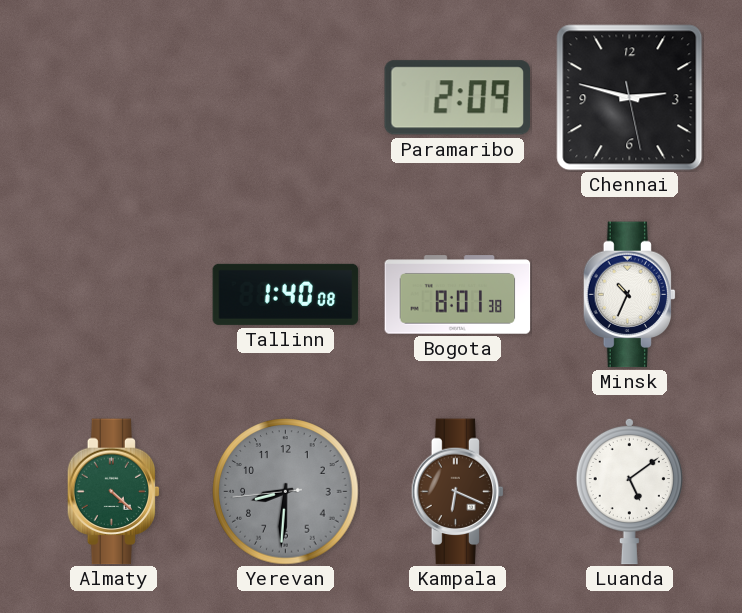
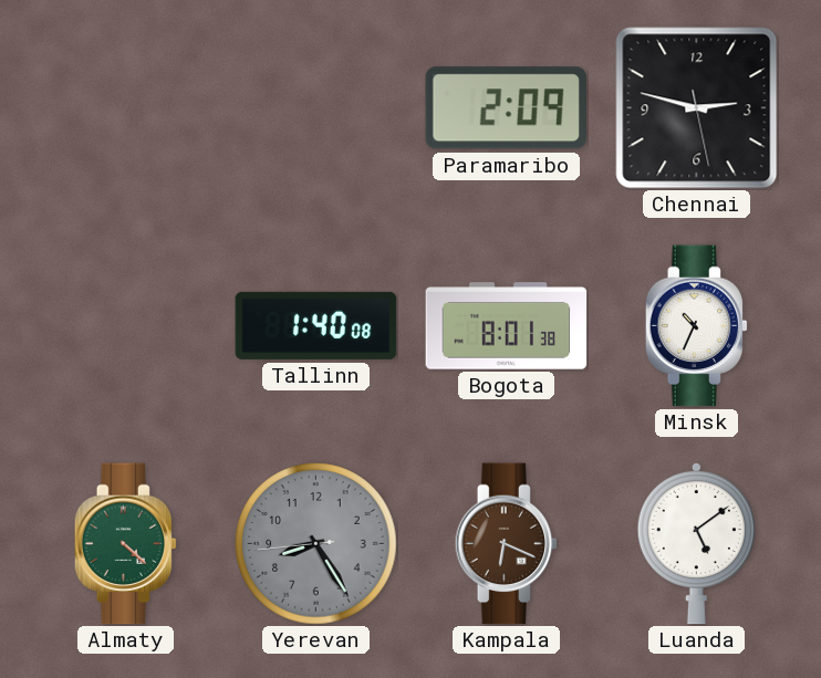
Yerevan: 8:30 -> 8:24 (316, 544)
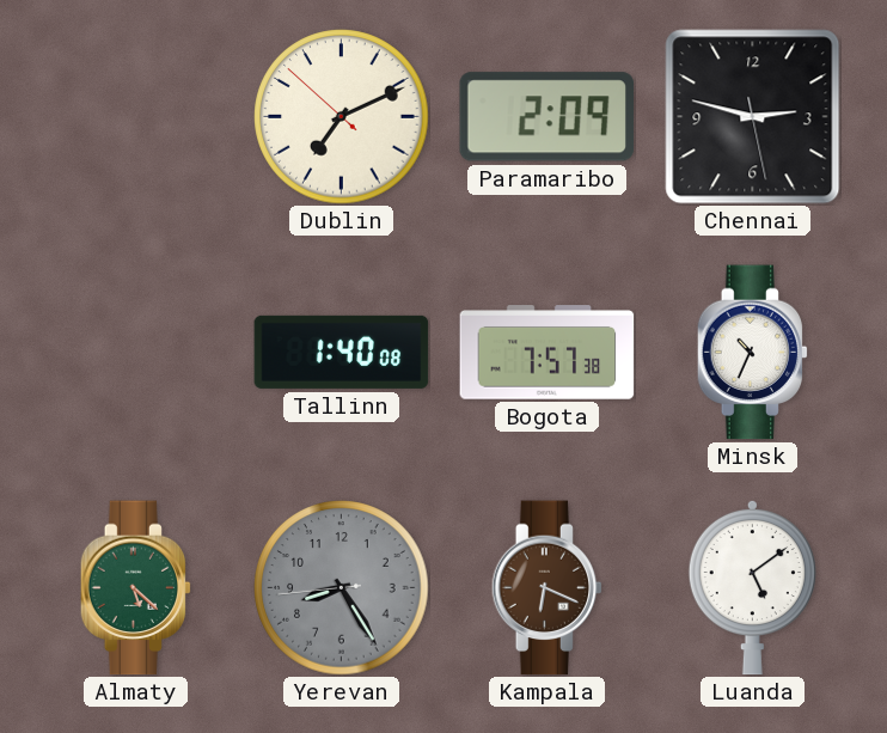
Dublin: none -> 7:10 (342, 117)
Bogota: 8:01 -> 7:57 (548, 353)
Almaty: 4:22 -> 5:22 (136, 588)
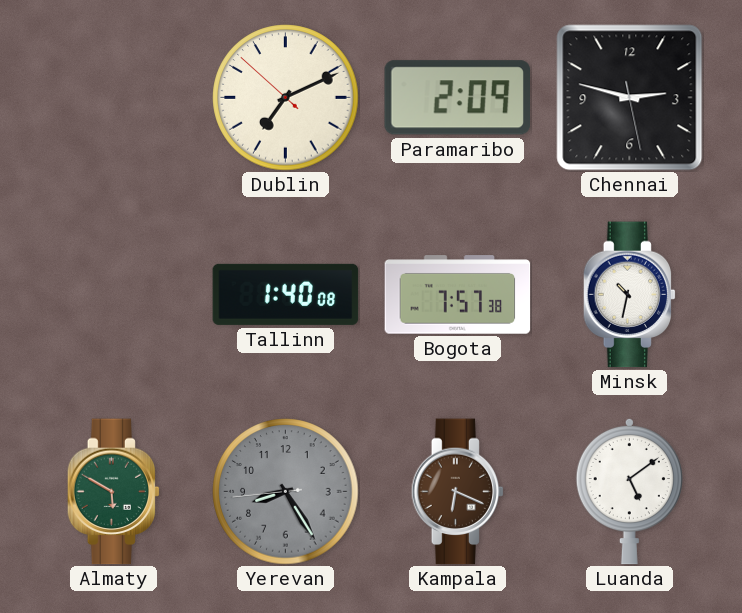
Minsk: 10:34 -> 10:32 (630, 295)
Almaty: 5:22 -> 5:50 (114, 492)
